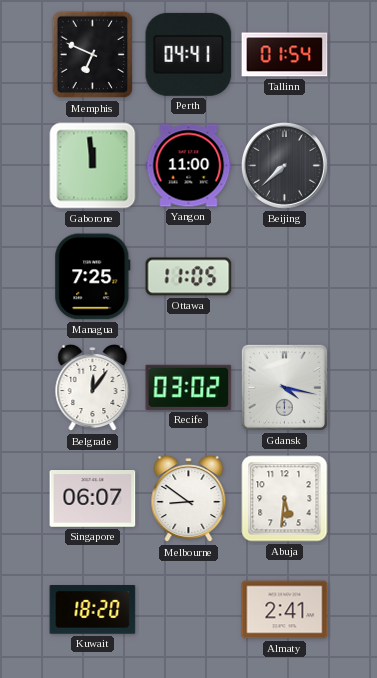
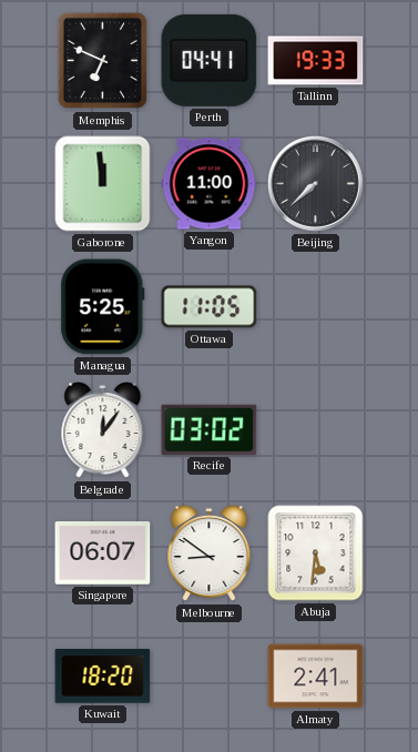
Tallinn: 01:54 -> 19:33 (316, 61)
Managua: 7:25 -> 5:25 (103, 307)
Gdansk: 4:17 -> none (284, 387)
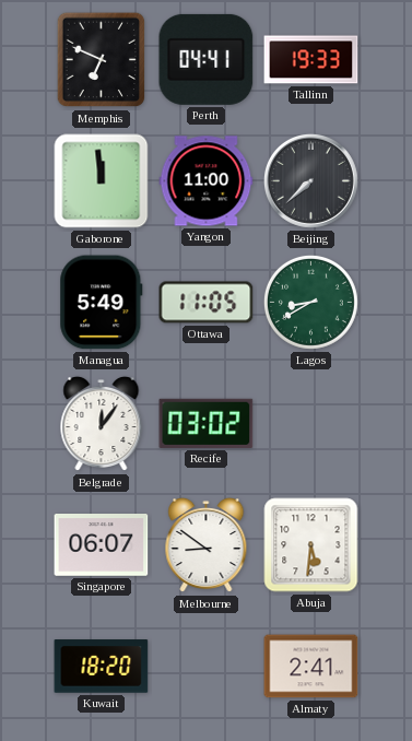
Managua: 5:25 -> 5:49 (102, 303)
Lagos: none -> 8:40 (310, 302)
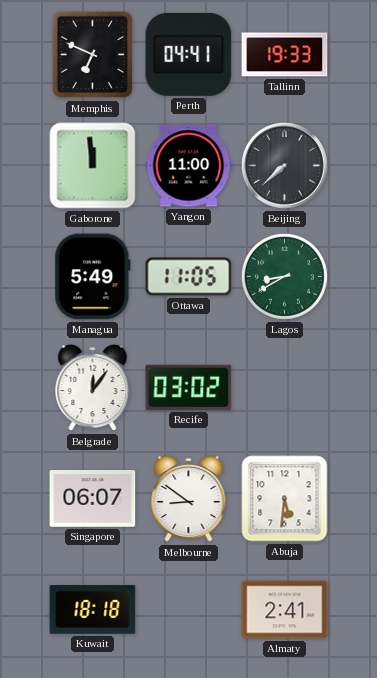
Kuwait: 18:20 -> 18:18 (93, 610)
